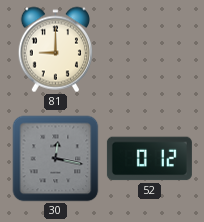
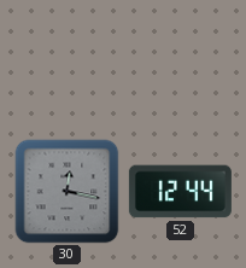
81: 9:00 -> none (55, 50)
52: 0:12 -> 12:44 (180, 192)
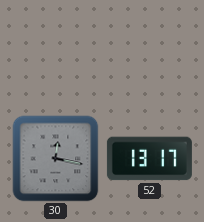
52: 12:44 -> 13:17 (149, 159)
